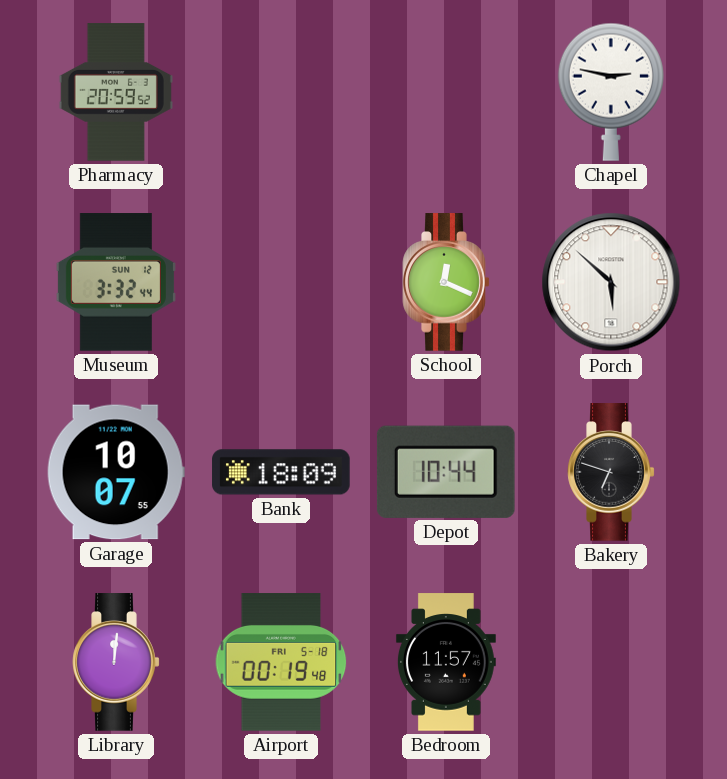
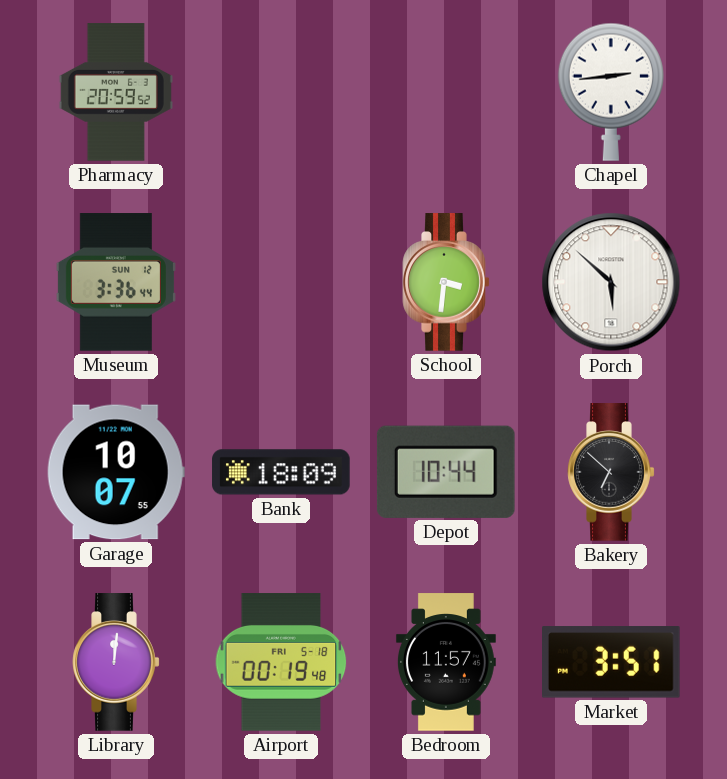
Chapel: 2:47 -> 2:44 (611, 92)
Museum: 3:32 -> 3:36 (116, 282)
School: 12:19 -> 3:31 (446, 282)
Bakery: 6:48 -> 6:52 (611, 472)
Market: none -> 3:51 (612, 662)
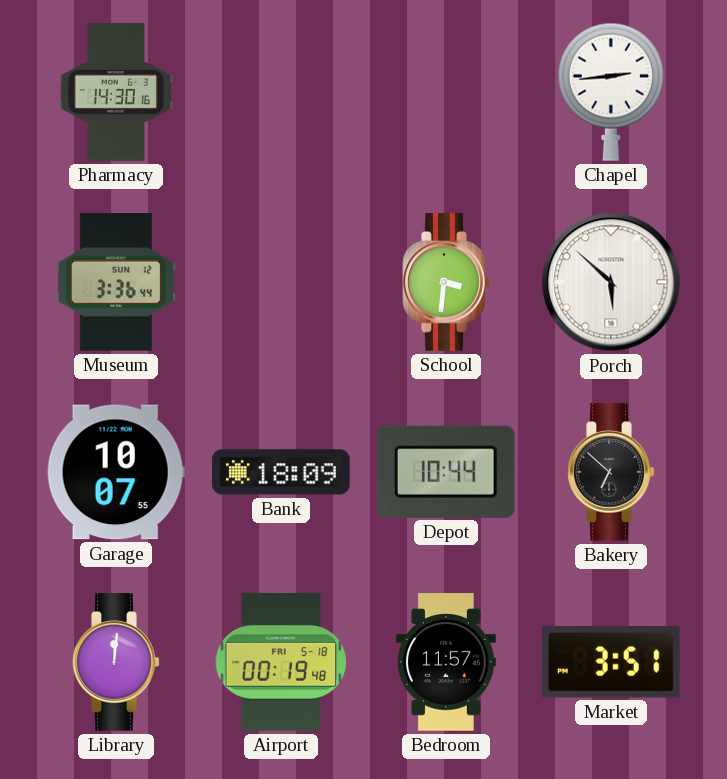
Pharmacy: 20:59 -> 14:30 (116, 92)
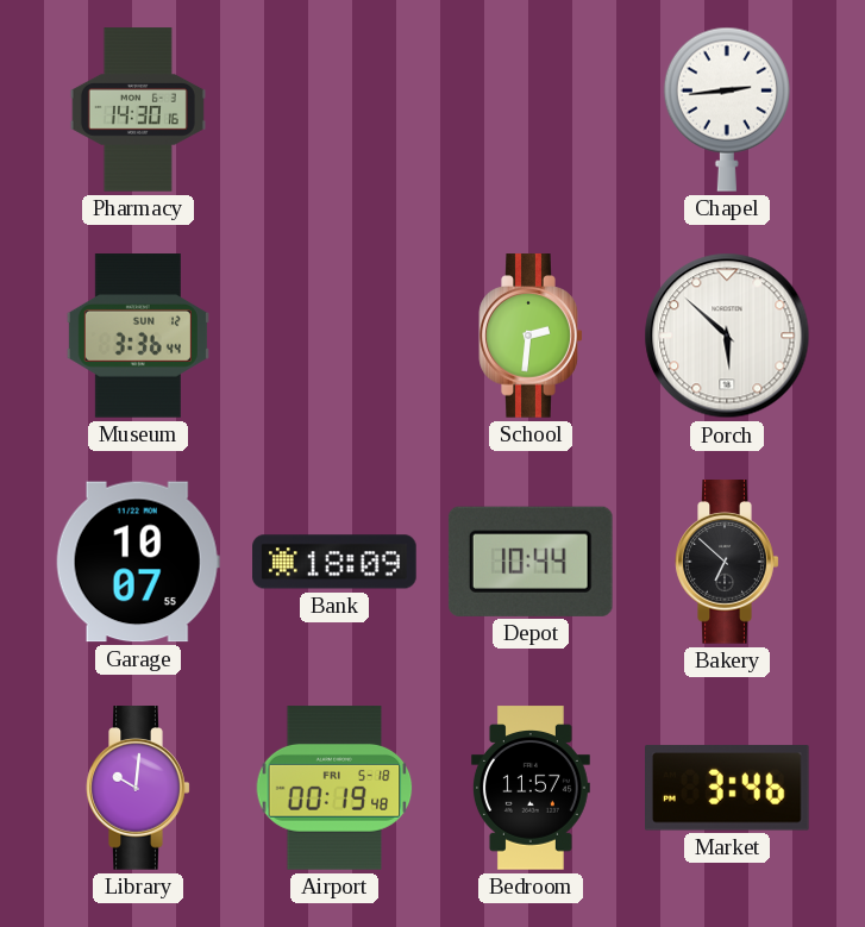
School: 3:31 -> 2:31 (531, 336)
Library: 12:01 -> 10:01 (138, 788)
Market: 3:51 -> 3:46 (728, 788)
